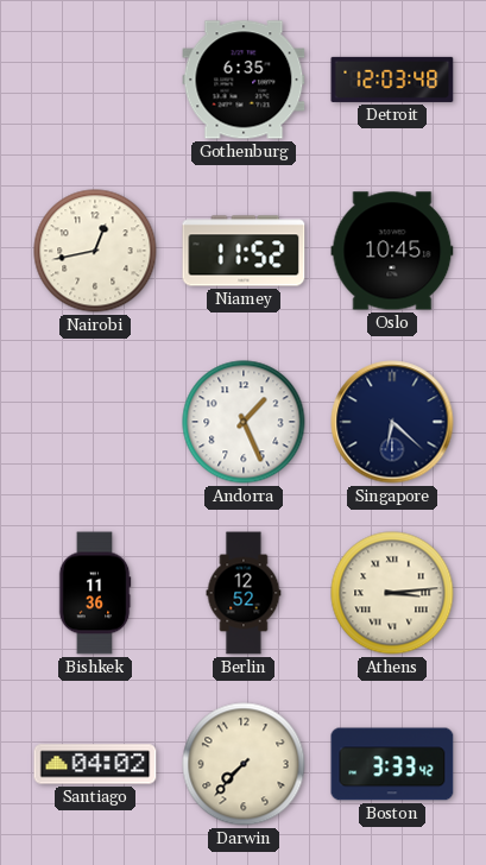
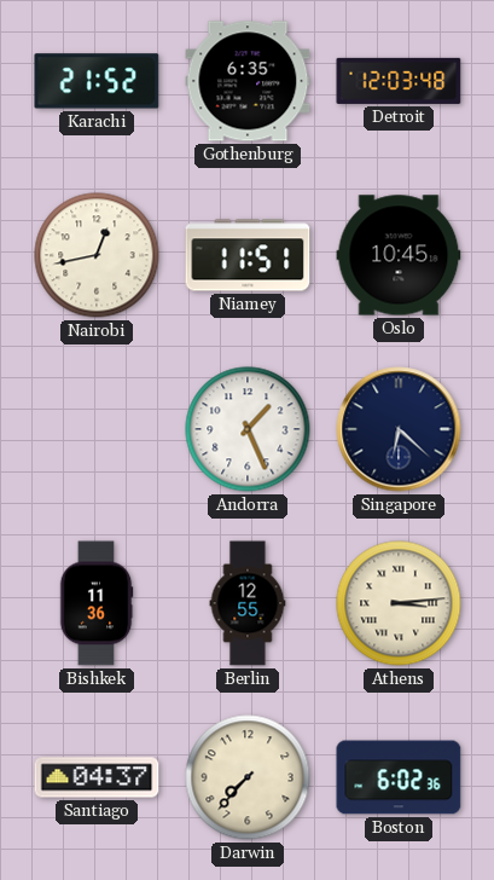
Karachi: none -> 21:52 (97, 81)
Niamey: 11:52 -> 11:51 (248, 255)
Berlin: 12:52 -> 12:55 (248, 603)
Santiago: 04:02 -> 04:37 (97, 777)
Boston: 3:33 -> 6:02 (399, 777)
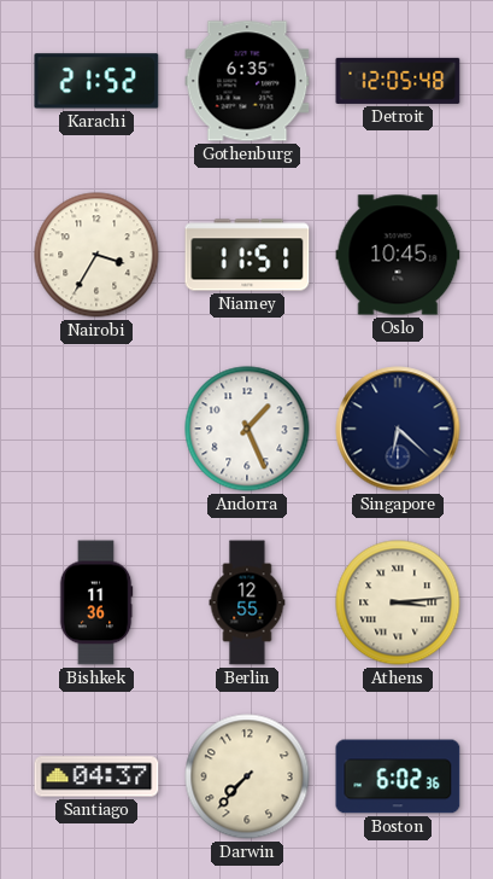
Detroit: 12:03 -> 12:05 (398, 81)
Nairobi: 12:43 -> 3:35 (96, 255)
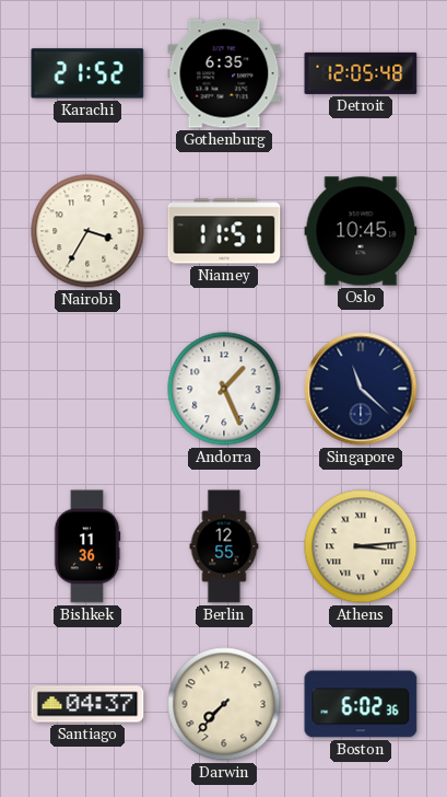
Singapore: 6:22 -> 11:22 (361, 389)
